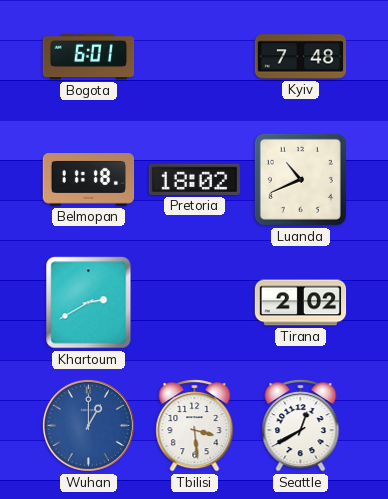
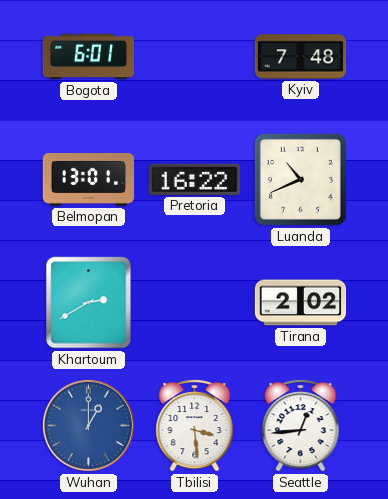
Belmopan: 11:18 -> 13:01 (89, 180)
Pretoria: 18:02 -> 16:22 (194, 179)
Seattle: 12:40 -> 12:44 (301, 426)
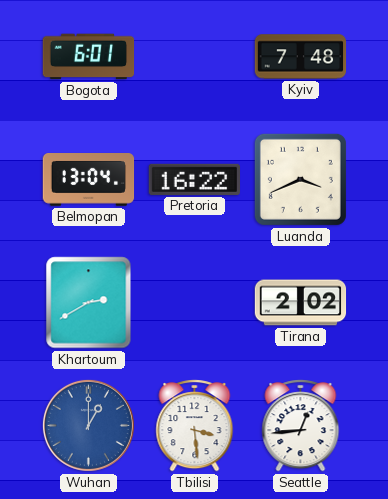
Belmopan: 13:01 -> 13:04 (89, 180)
Luanda: 10:41 -> 3:41 (300, 179)
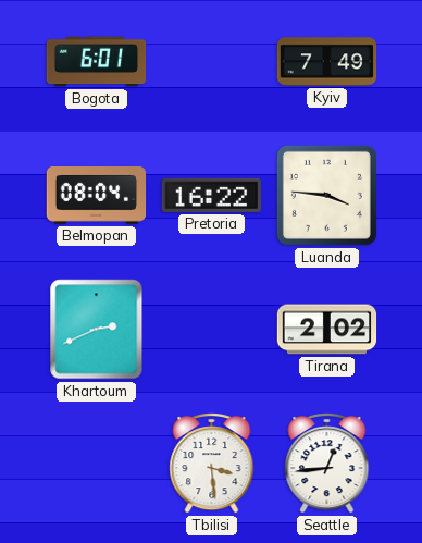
Kyiv: 7:48 -> 7:49 (327, 62)
Belmopan: 13:04 -> 08:04 (97, 196)
Luanda: 3:41 -> 3:46 (326, 195)
Khartoum: 2:40 -> 2:41 (97, 330)
Wuhan: 1:00 -> none (88, 425)
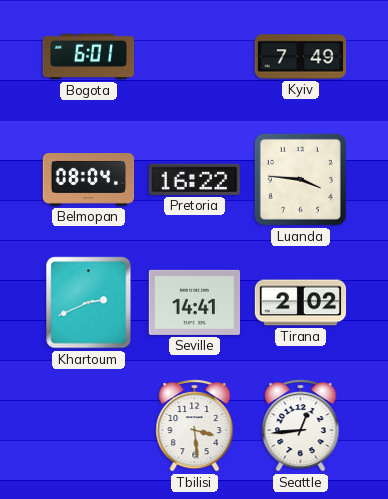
Seville: none -> 14:41 (195, 302)
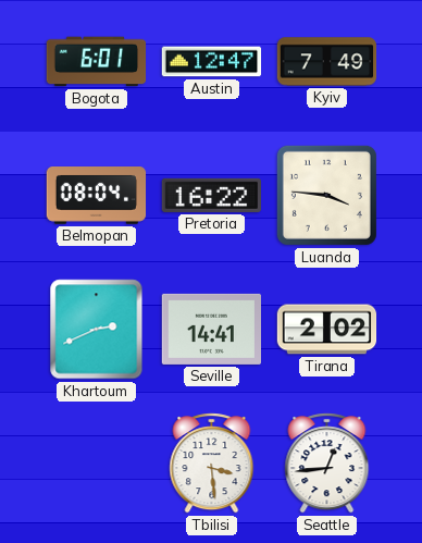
Austin: none -> 12:47 (212, 62)
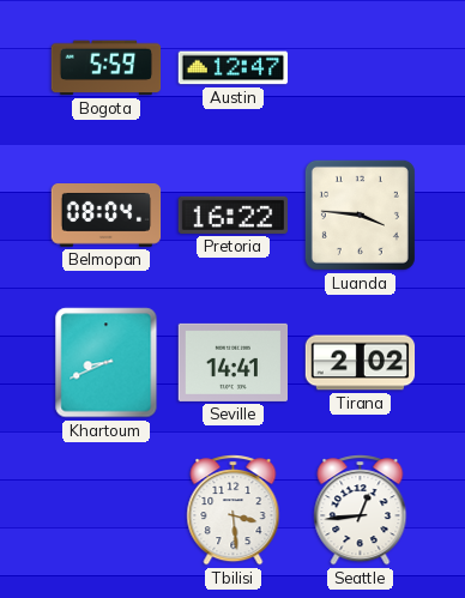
Bogota: 6:01 -> 5:59 (107, 68)
Kyiv: 7:49 -> none (327, 62)
Khartoum: 2:41 -> 8:41 (107, 363)
